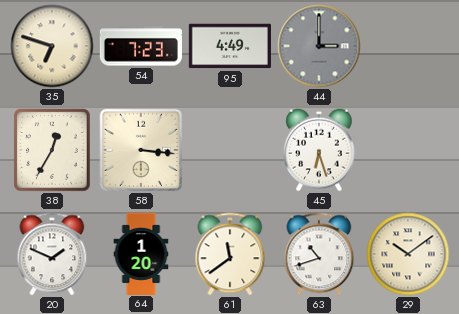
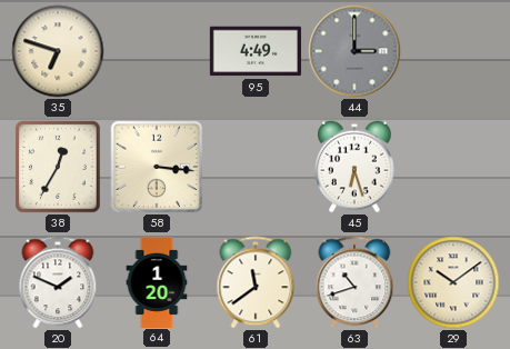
54: 7:23 -> none (140, 46)
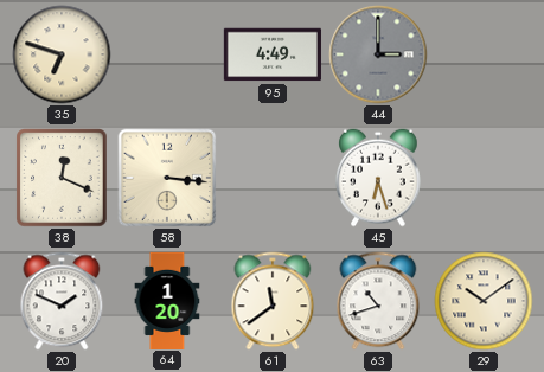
38: 12:35 -> 12:19 (62, 178)
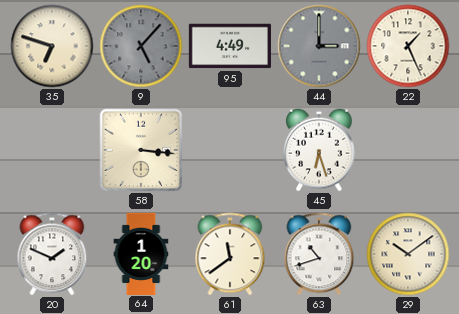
9: none -> 5:07 (141, 46)
22: none -> 1:26 (408, 46)
38: 12:19 -> none (62, 178)
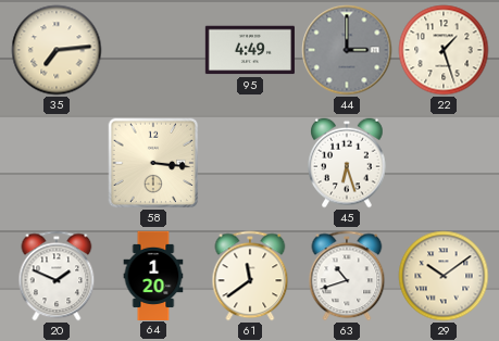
35: 6:48 -> 7:14 (57, 50)
9: 5:07 -> none (141, 46)
22: 1:26 -> 1:27 (444, 50)
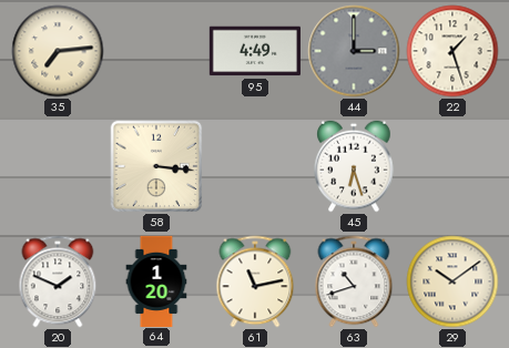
61: 11:39 -> 11:13 (255, 282)
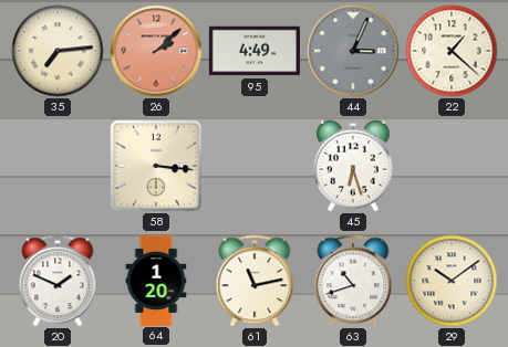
26: none -> 2:08 (156, 51)
44: 3:00 -> 3:04 (353, 51)
22: 1:27 -> 1:22 (452, 51)
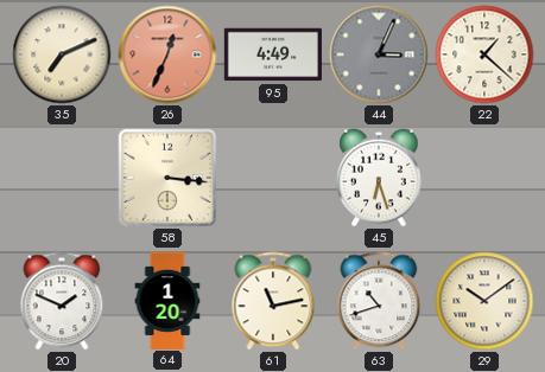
35: 7:14 -> 7:11 (62, 54)
26: 2:08 -> 12:34 (167, 54)
